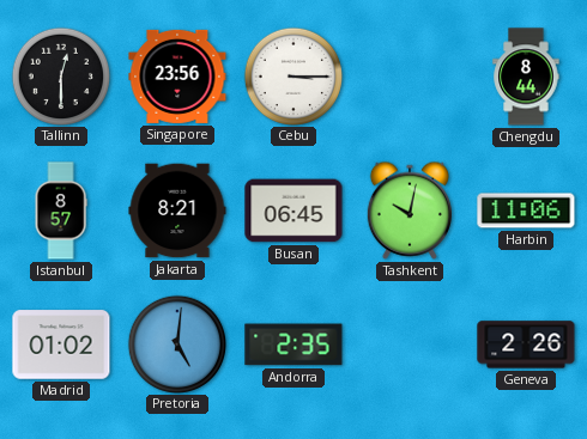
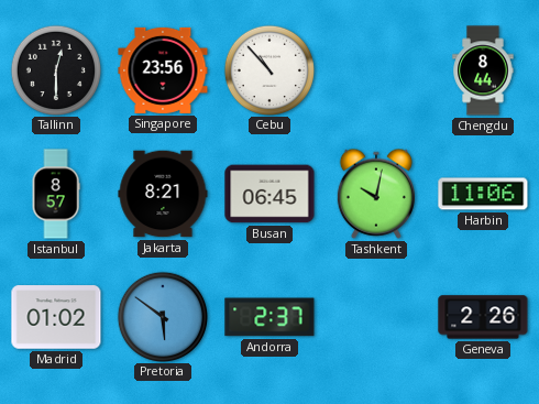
Cebu: 3:15 -> 10:53 (268, 69)
Pretoria: 5:01 -> 5:51 (162, 316)
Andorra: 2:35 -> 2:37 (269, 317)
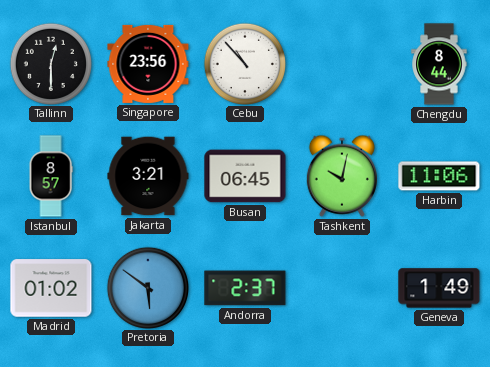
Jakarta: 8:21 -> 3:21 (148, 176)
Geneva: 2:26 -> 1:49 (439, 288)
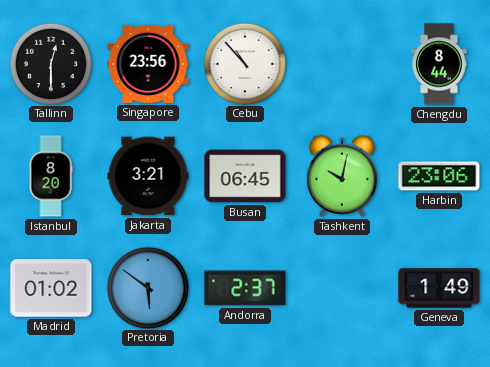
Istanbul: 8:57 -> 8:20 (51, 176)
Harbin: 11:06 -> 23:06 (439, 176)
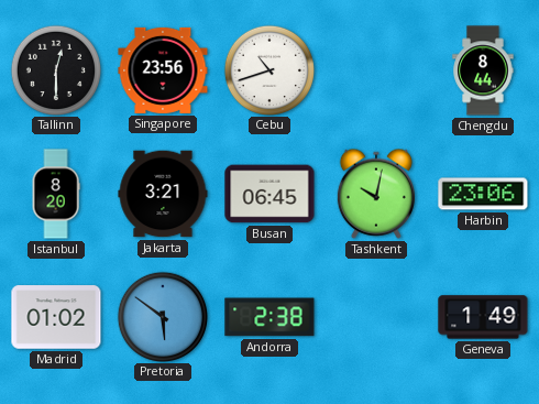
Cebu: 10:53 -> 10:42 (268, 69)
Andorra: 2:37 -> 2:38 (269, 317)
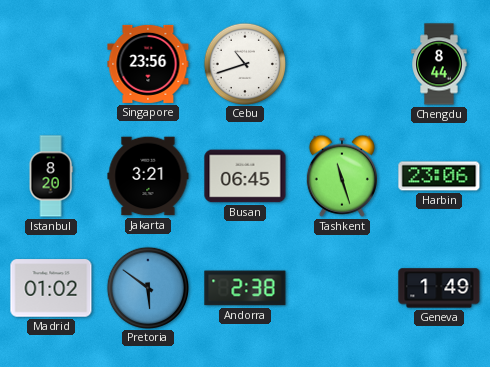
Tallinn: 12:30 -> none (55, 69)
Tashkent: 10:02 -> 11:27 (342, 176)
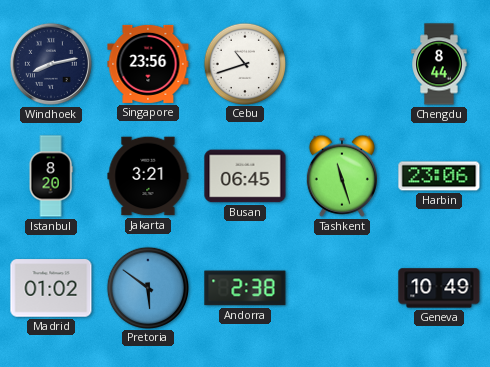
Windhoek: none -> 8:13 (51, 64)
Geneva: 1:49 -> 10:49 (439, 288)
